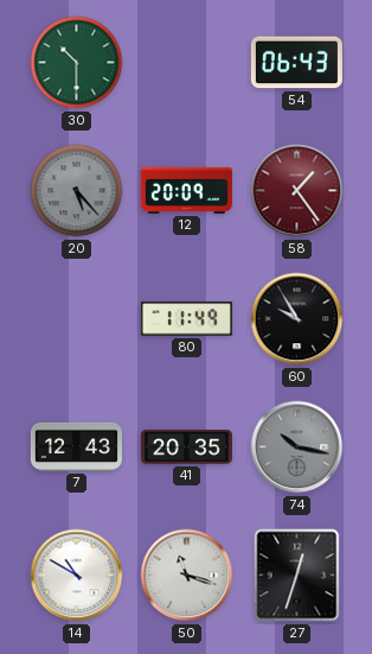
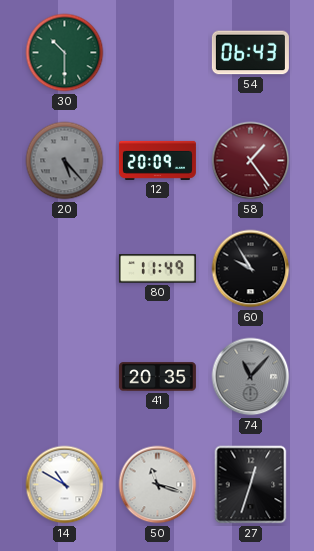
7: 12:43 -> none (76, 446)
74: 10:17 -> 11:07 (251, 377)
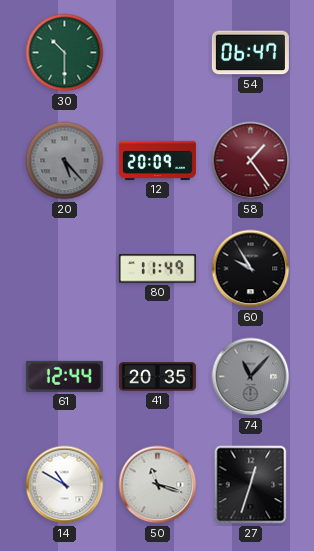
54: 06:43 -> 06:47 (250, 53)
61: none -> 12:44 (64, 376)
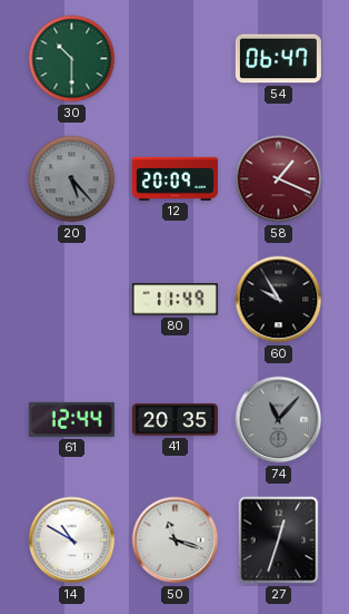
58: 1:24 -> 1:19 (279, 179)
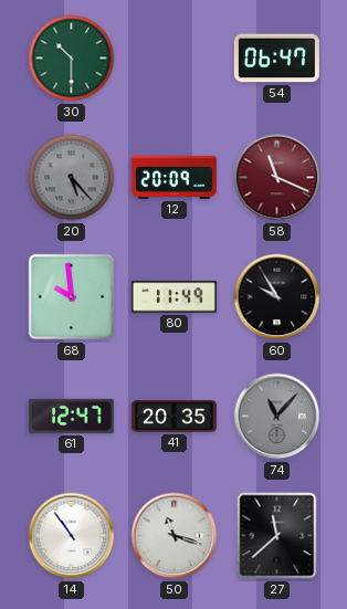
58: 1:19 -> 11:19 (277, 178)
68: none -> 9:59 (72, 297)
61: 12:44 -> 12:47 (71, 416)
14: 10:50 -> 10:54 (72, 536)
27: 12:33 -> 11:38 (277, 536)
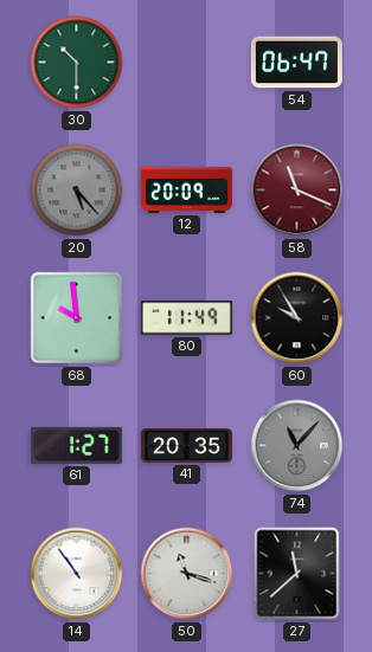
61: 12:47 -> 1:27 (76, 445)
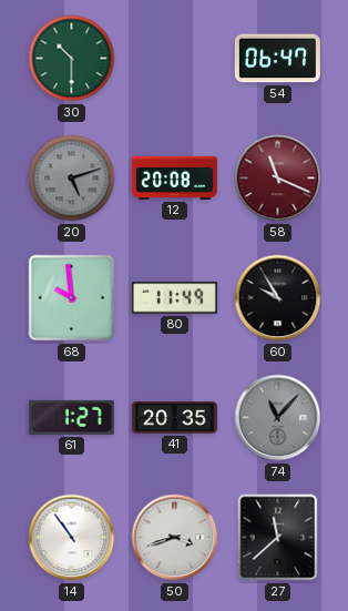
20: 5:23 -> 5:12 (72, 179)
12: 20:09 -> 20:08 (174, 177)
50: 11:18 -> 3:42 (175, 538)
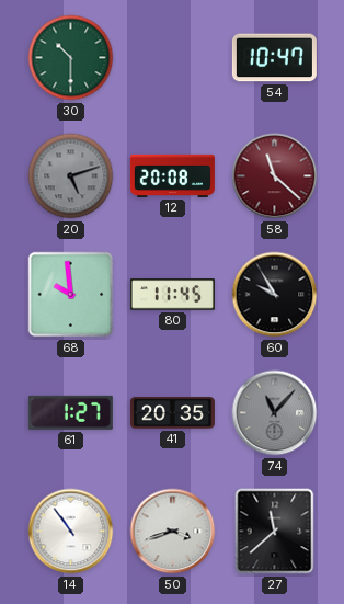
54: 06:47 -> 10:47 (274, 58)
58: 11:19 -> 11:22 (275, 176)
80: 11:49 -> 11:45 (172, 295)
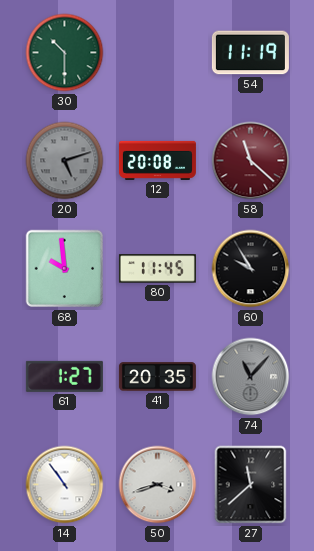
54: 10:47 -> 11:19 (250, 53)
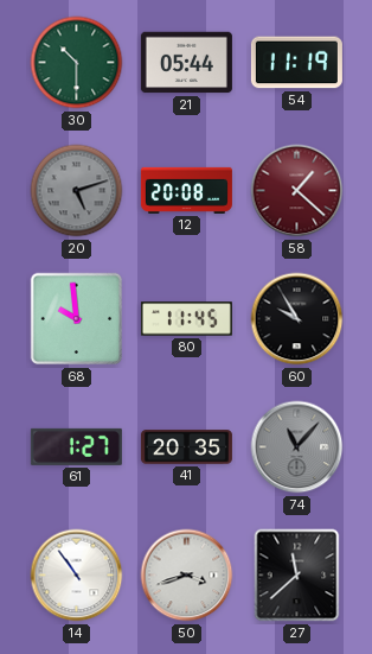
21: none -> 05:44 (186, 63)
58: 11:22 -> 1:22 (297, 191)
